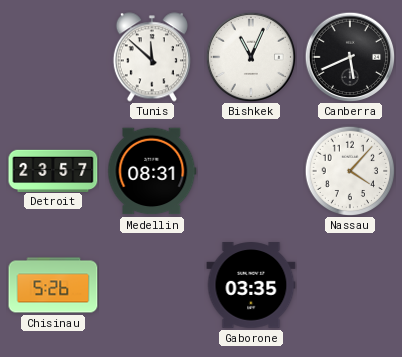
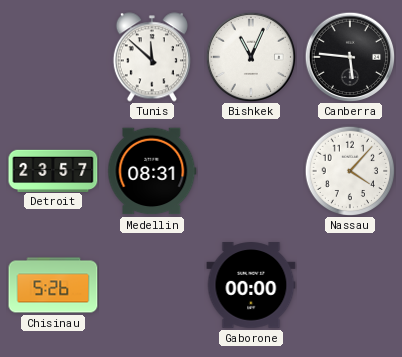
Canberra: 5:41 -> 5:46 (350, 57)
Gaborone: 03:35 -> 00:00 (251, 285)
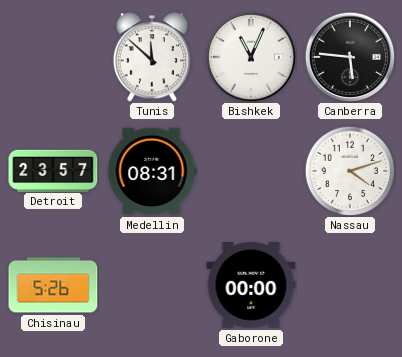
Nassau: 4:07 -> 4:12 (350, 171)
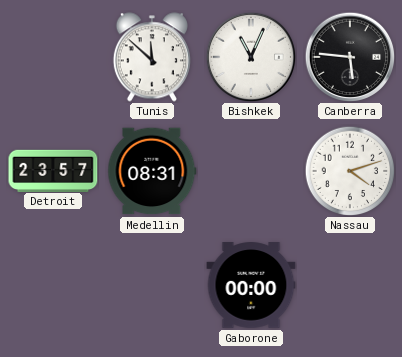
Chisinau: 5:26 -> none (53, 285)
